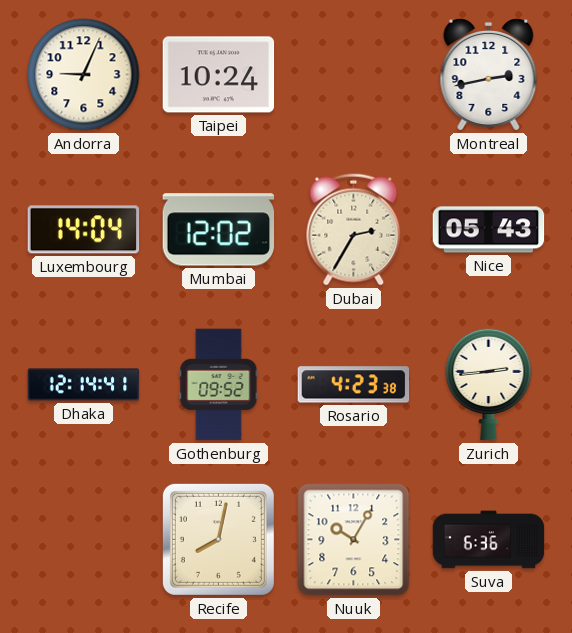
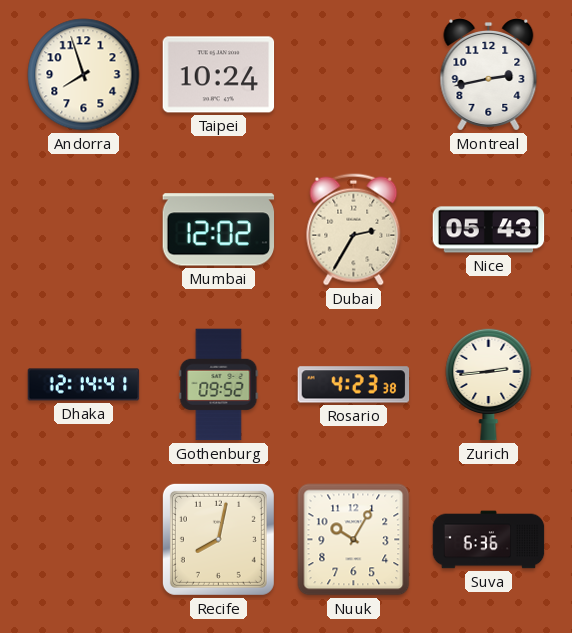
Andorra: 9:04 -> 7:57 (84, 75)
Luxembourg: 14:04 -> none (84, 230)
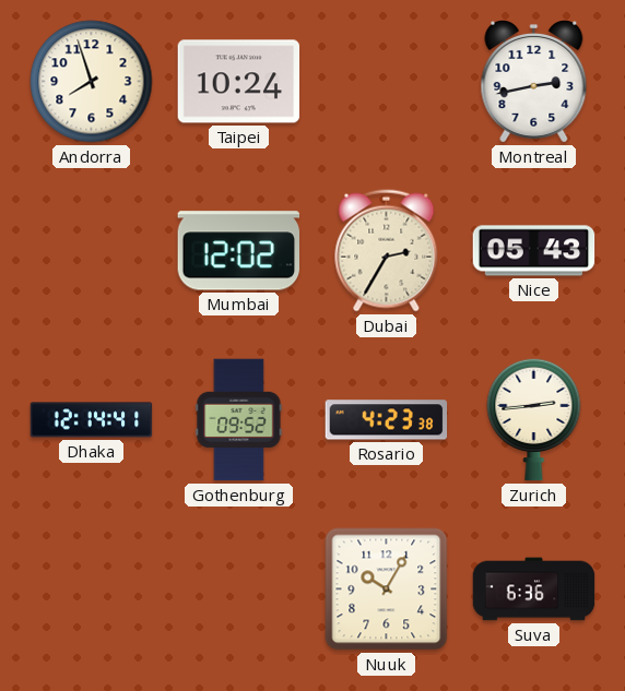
Recife: 8:02 -> none (218, 539)
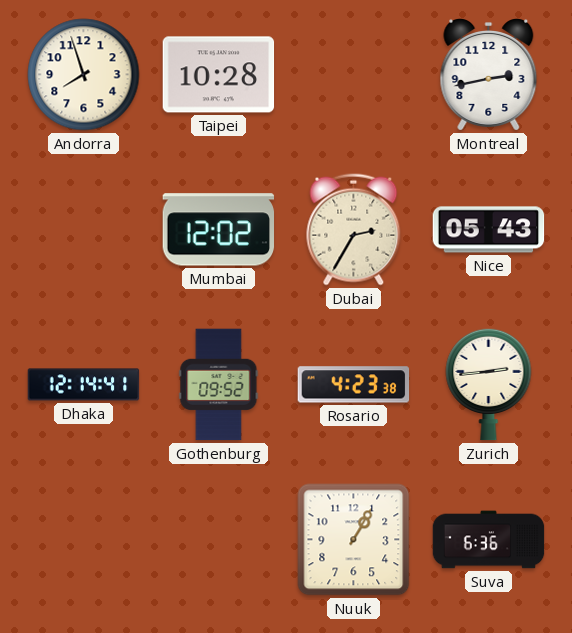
Taipei: 10:24 -> 10:28 (219, 75)
Nuuk: 10:05 -> 1:05 (354, 540)
